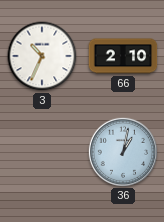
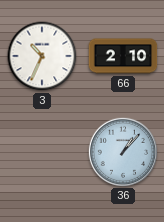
36: 1:02 -> 1:07 (122, 151)
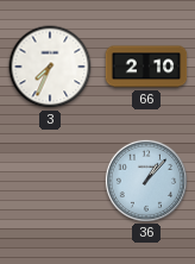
3: 10:34 -> 7:34 (50, 67)
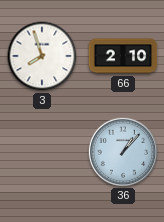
3: 7:34 -> 7:57 (42, 56)
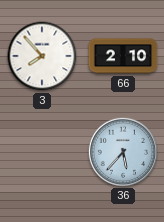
3: 7:57 -> 7:53 (42, 56)
36: 1:07 -> 5:37 (122, 151)
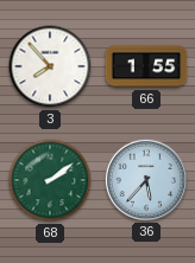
66: 2:10 -> 1:55 (146, 66)
68: none -> 2:09 (50, 180)
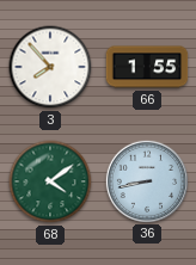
68: 2:09 -> 4:09 (50, 181)
36: 5:37 -> 8:43 (146, 180)
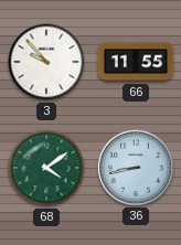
3: 7:53 -> 9:53 (46, 62)
66: 1:55 -> 11:55 (136, 62)
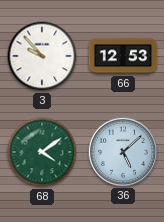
66: 11:55 -> 12:53 (123, 56)
36: 8:43 -> 5:08 (122, 151)
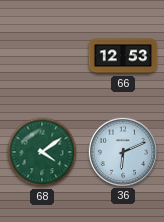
3: 9:53 -> none (42, 56)
36: 5:08 -> 6:11 (122, 151)
